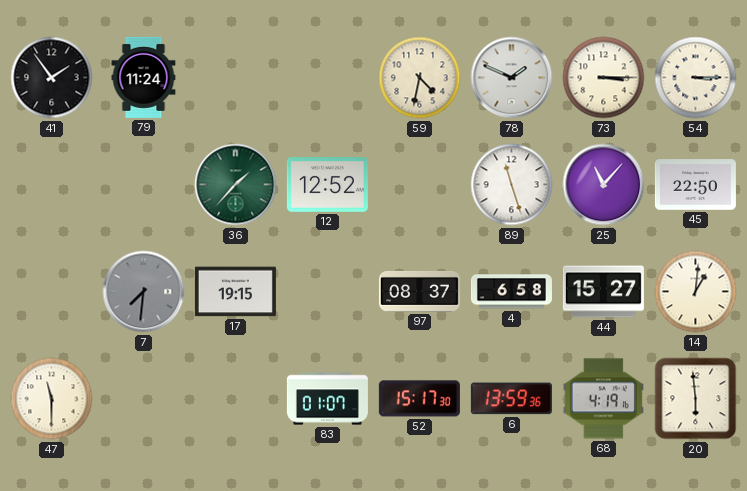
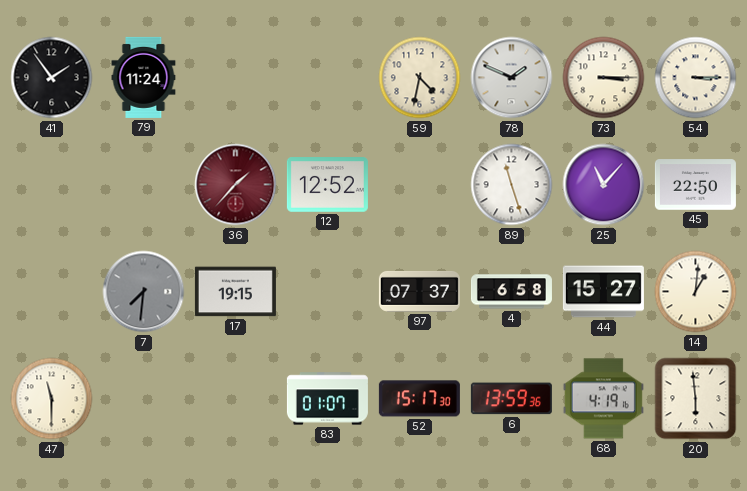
36 dial: green -> burgundy (236, 185)
97: 08:37 -> 07:37 (419, 291)
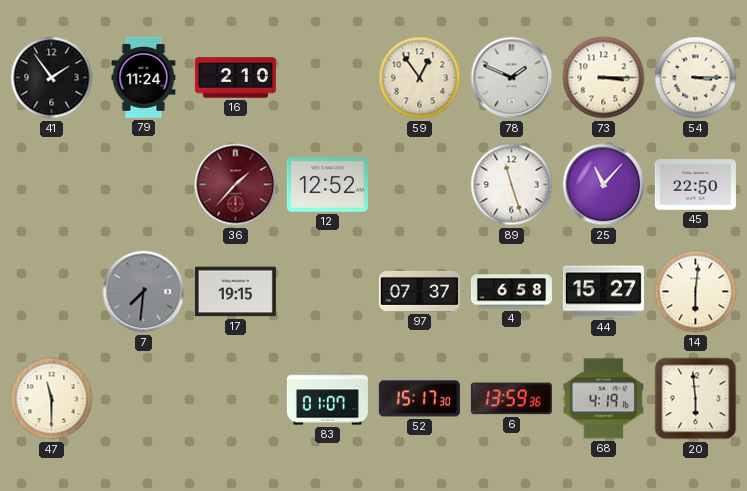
16: none -> 2:10 (235, 78)
59: 4:32 -> 12:54 (420, 78)
14: 1:01 -> 6:01 (696, 292)
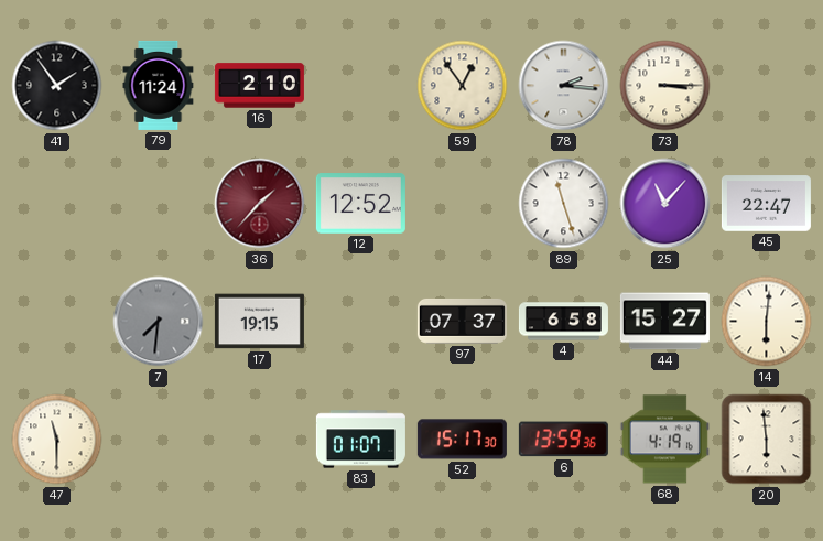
78: 1:49 -> 2:16 (564, 86)
54: 3:15 -> none (696, 78)
45: 22:50 -> 22:47 (766, 204)
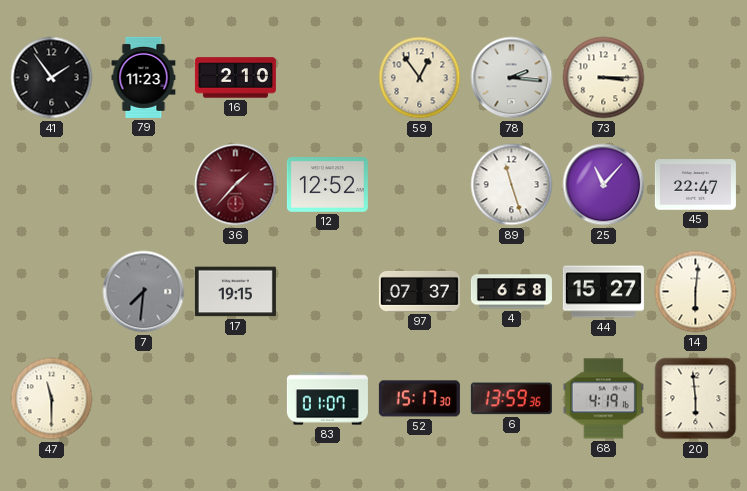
79: 11:24 -> 11:23 (144, 77)
